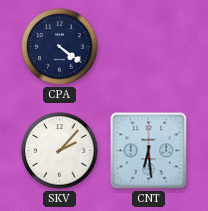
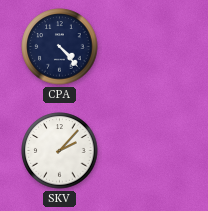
CPA: 4:21 -> 4:23 (60, 47)
CNT: 6:29 -> none (149, 151)
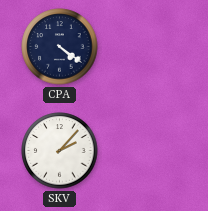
CPA: 4:23 -> 4:21 (60, 47)
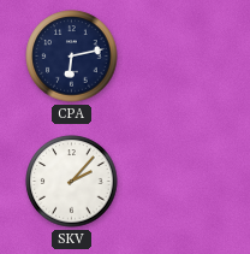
CPA: 4:21 -> 6:13 (72, 57)
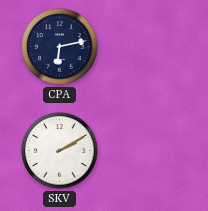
SKV: 2:07 -> 2:10 (60, 151)
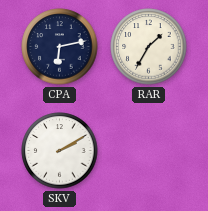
RAR: none -> 1:35 (149, 47)
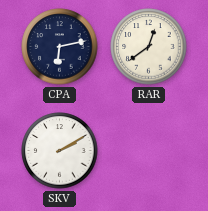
RAR: 1:35 -> 12:39 (149, 47)
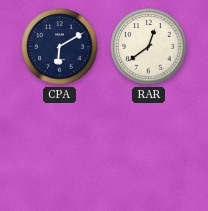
CPA: 6:13 -> 6:10 (60, 47)
SKV: 2:10 -> none (60, 151)
